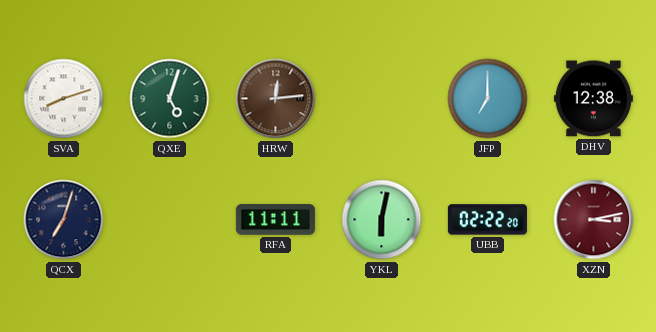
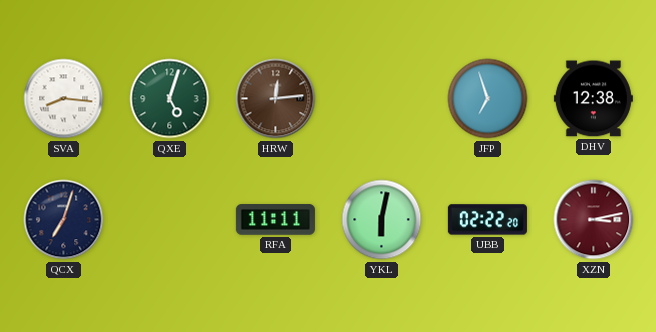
SVA: 8:12 -> 8:16 (64, 99)
JFP: 7:00 -> 6:57 (488, 99)
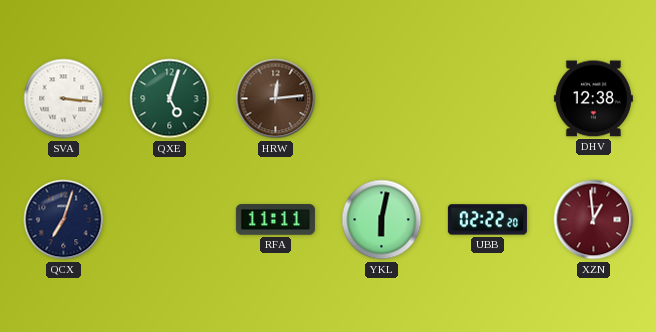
SVA: 8:16 -> 3:16 (64, 99)
JFP: 6:57 -> none (488, 99)
XZN: 3:13 -> 12:59 (594, 220)
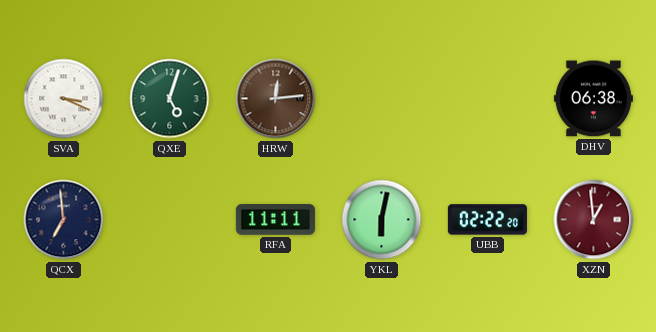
SVA: 3:16 -> 3:19 (64, 99)
DHV: 12:38 -> 06:38 (593, 99)
QCX: 7:03 -> 6:59 (64, 220)
